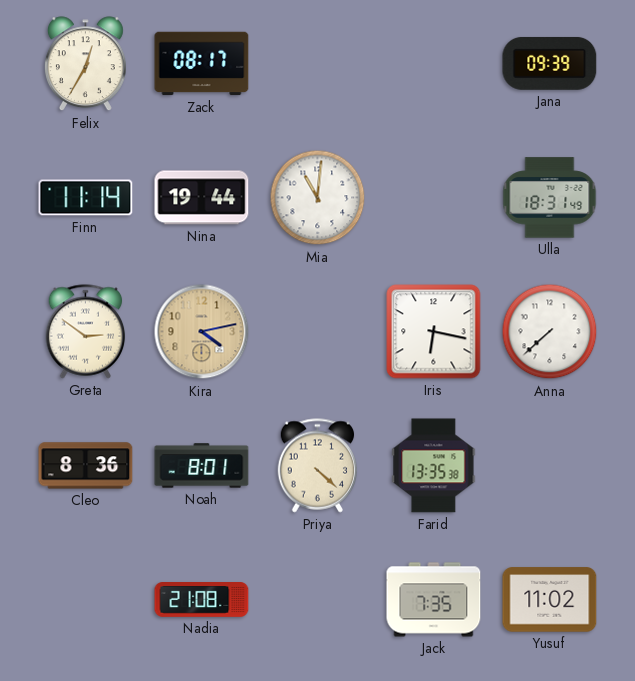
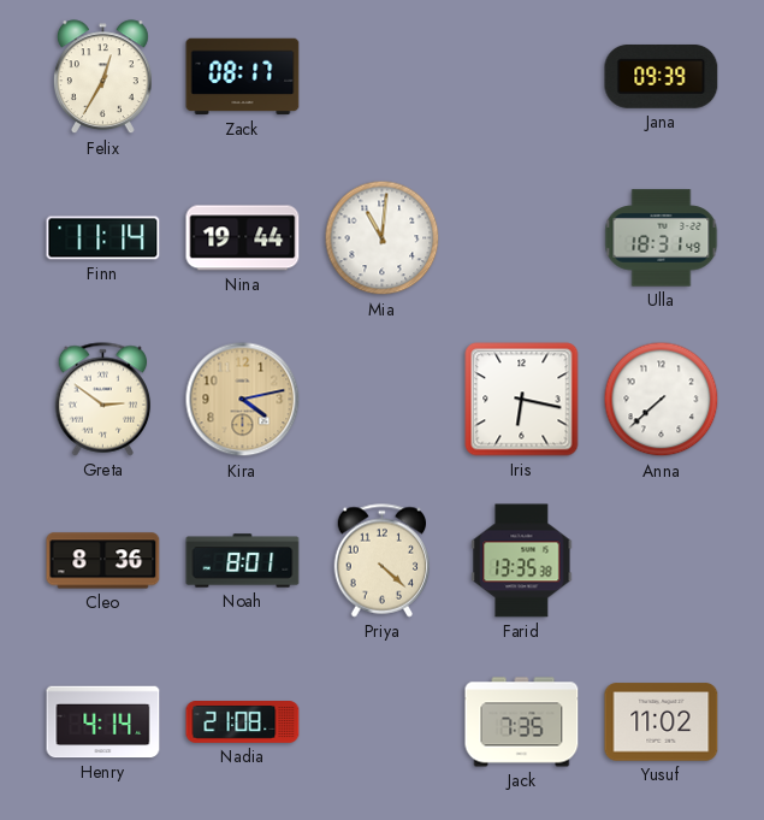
Henry: none -> 4:14 (103, 722)
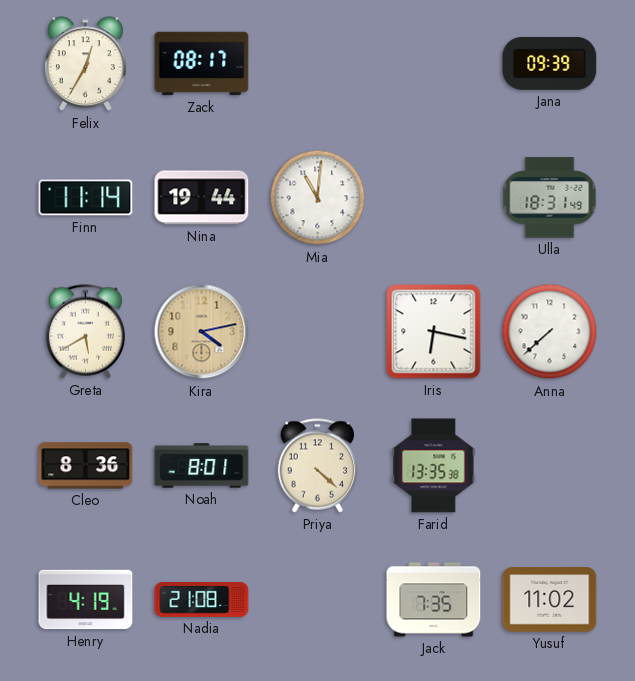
Greta: 2:51 -> 5:40 (86, 332)
Henry: 4:14 -> 4:19 (86, 600)
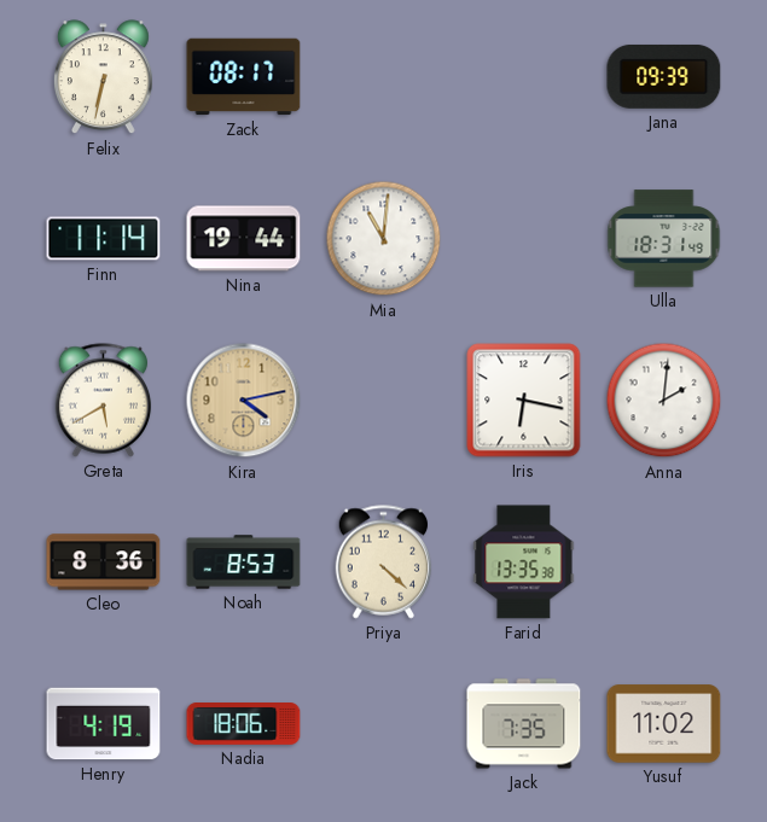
Felix: 12:35 -> 6:32 (103, 77)
Anna: 7:38 -> 2:01 (664, 401)
Noah: 8:01 -> 8:53 (244, 562)
Nadia: 21:08 -> 18:06 (244, 724)
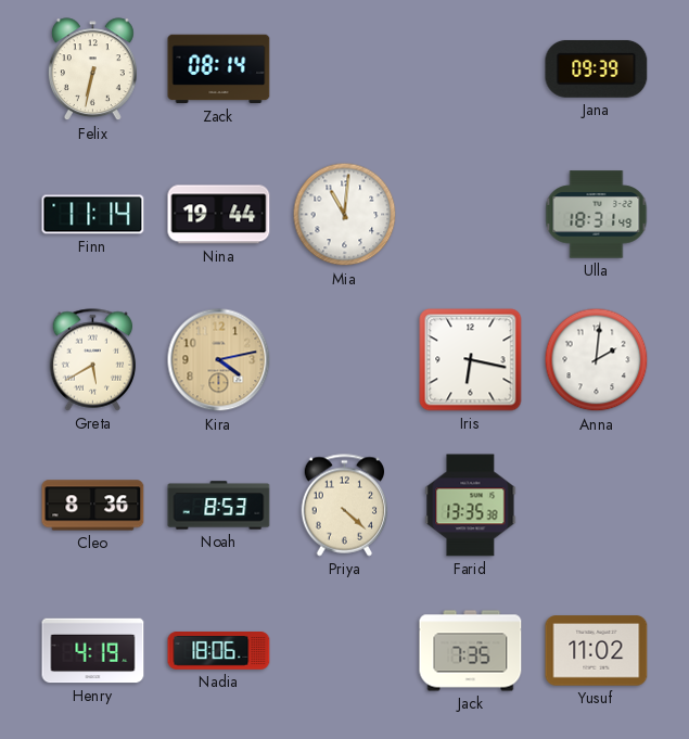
Zack: 08:17 -> 08:14 (219, 69)
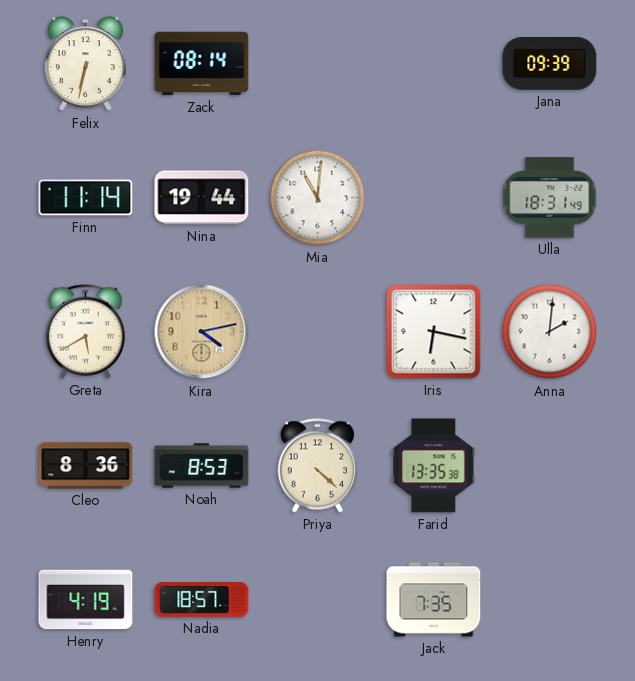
Nadia: 18:06 -> 18:57 (202, 600)
Yusuf: 11:02 -> none (597, 651)
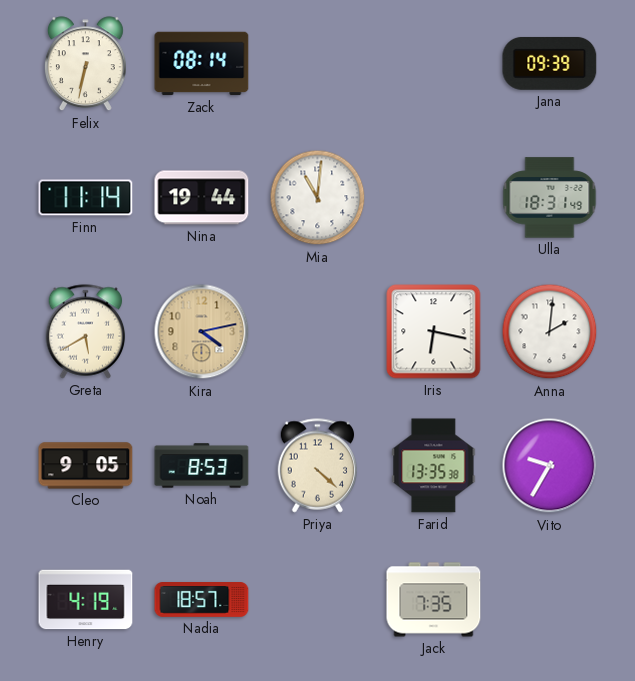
Cleo: 8:36 -> 9:05 (86, 466)
Vito: none -> 9:35 (550, 466)
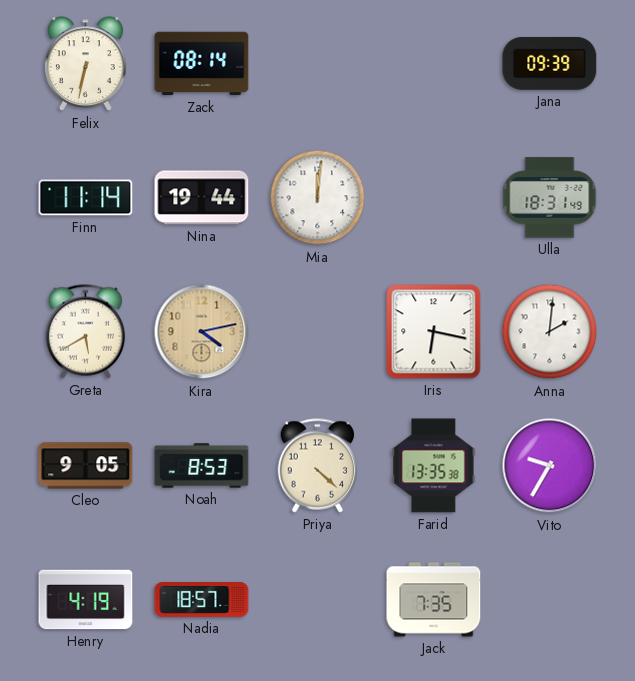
Mia: 11:01 -> 12:01 (318, 198)
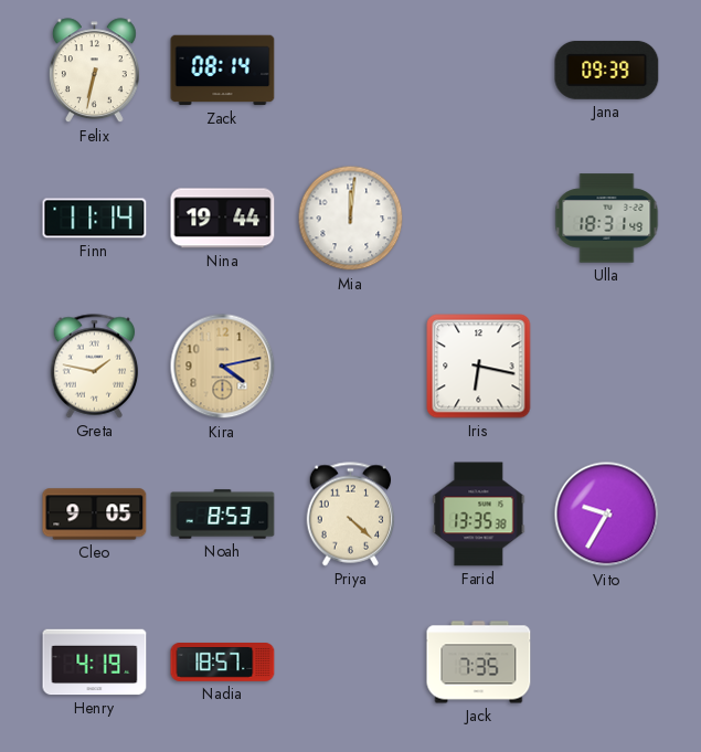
Greta: 5:40 -> 1:47 (95, 367)
Anna: 2:01 -> none (550, 332)
